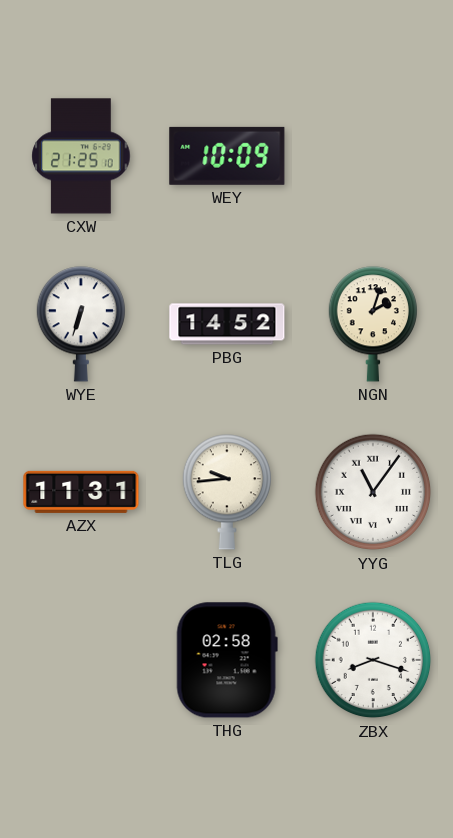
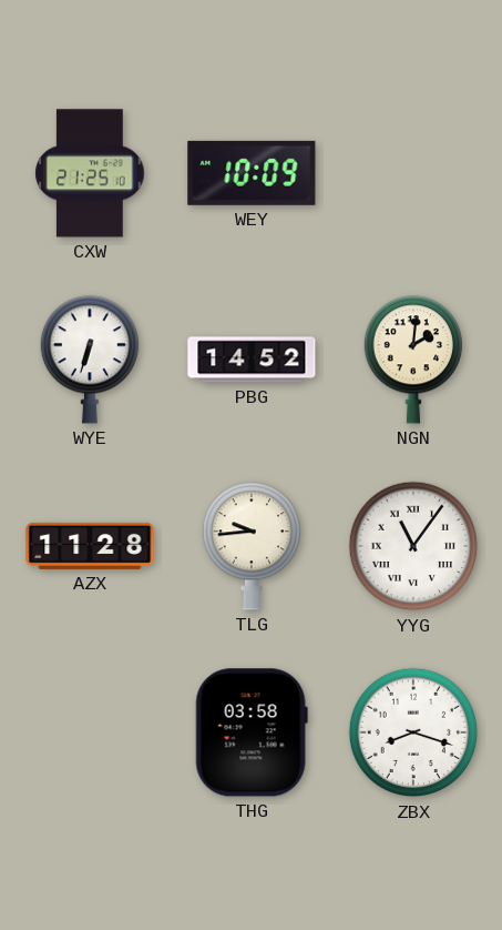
NGN: 2:03 -> 2:01 (412, 360)
AZX: 11:31 -> 11:28 (90, 546)
THG: 02:58 -> 03:58 (252, 732)
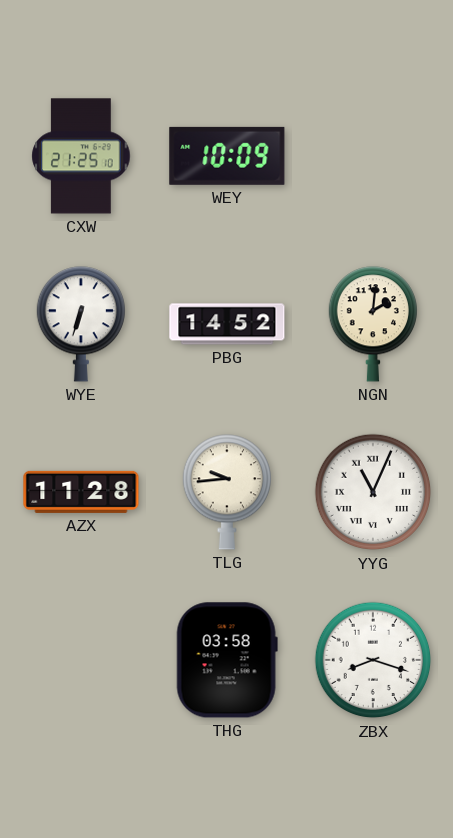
YYG: 11:06 -> 11:04 (373, 492)
